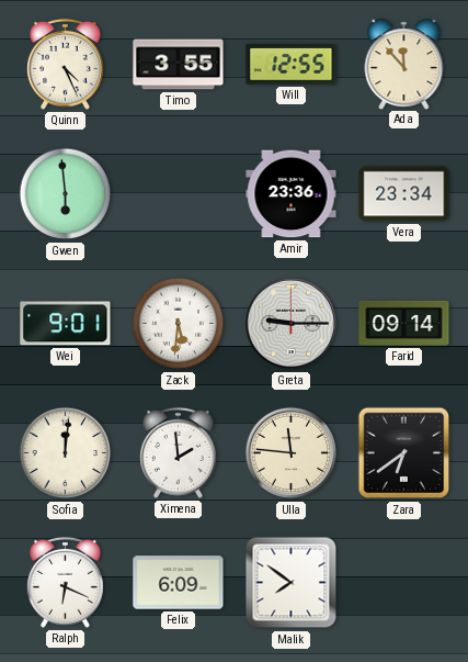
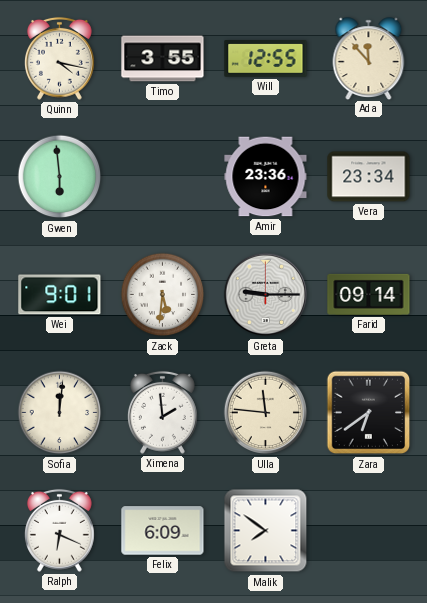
Quinn: 4:26 -> 4:17 (59, 58)
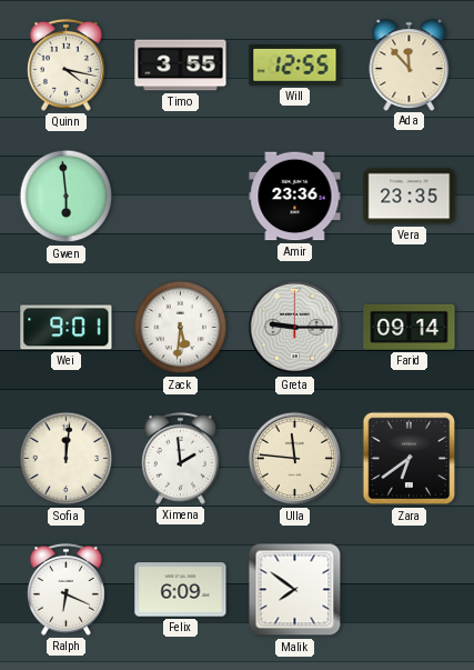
Vera: 23:34 -> 23:35 (410, 197)
